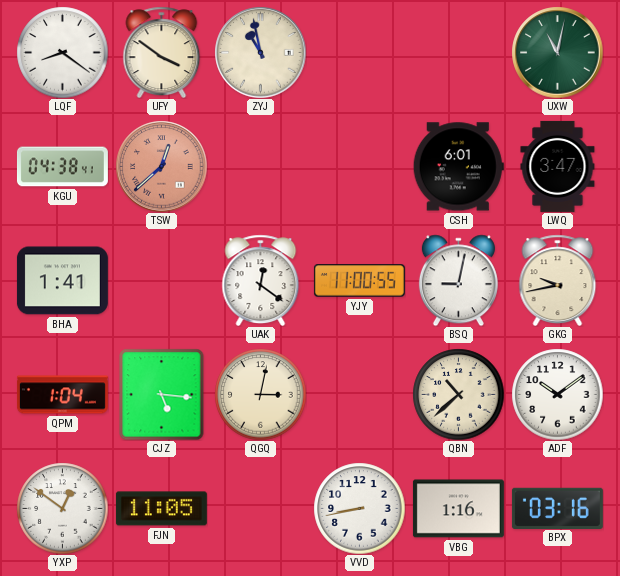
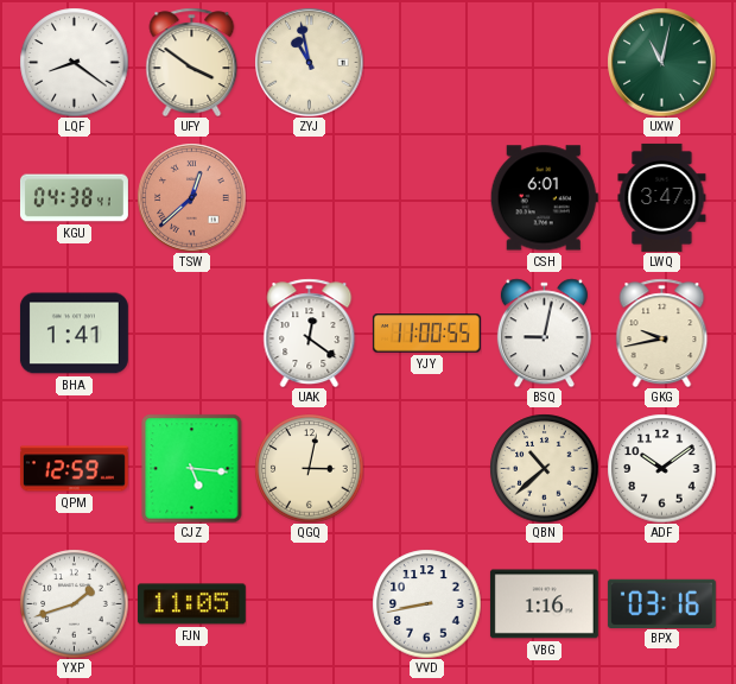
QPM: 1:04 -> 12:59 (74, 469)
YXP: 12:51 -> 1:42 (74, 603)
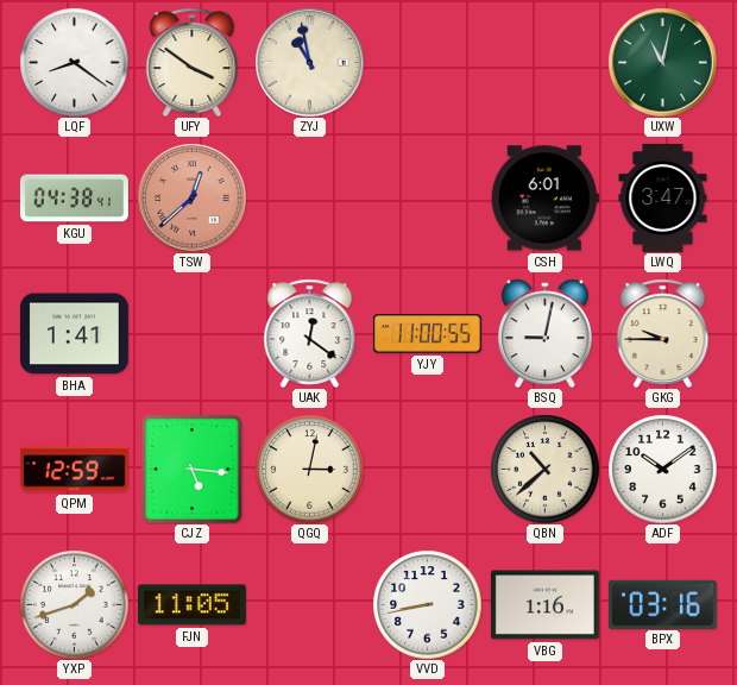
GKG: 9:43 -> 9:45 (663, 333)
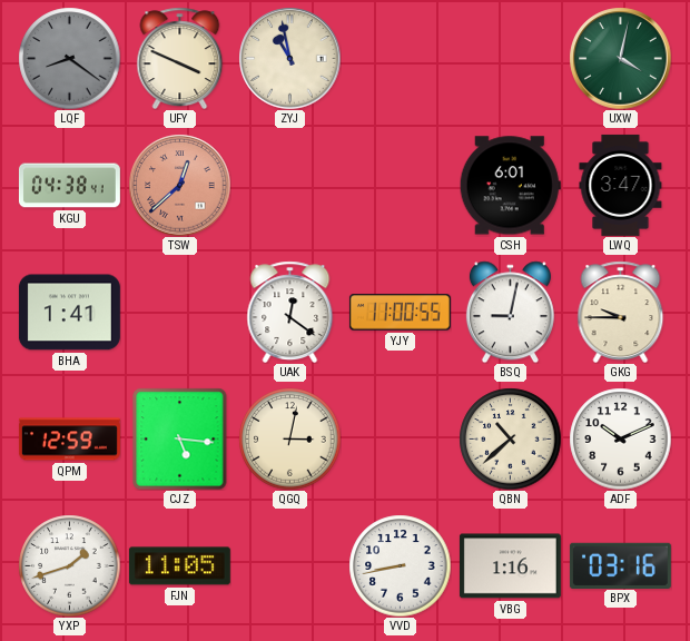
LQF dial: white -> grey (69, 58)
UFY: 3:51 -> 3:49 (180, 58)
UXW: 11:02 -> 4:02 (620, 58)
ADF: 10:09 -> 10:11 (620, 438)
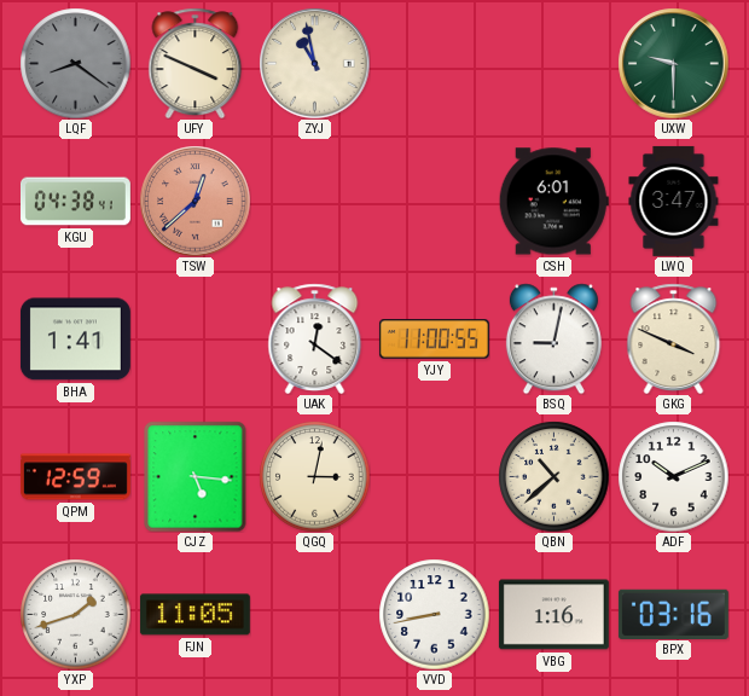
UXW: 4:02 -> 9:30 (673, 63)
GKG: 9:45 -> 3:49 (674, 338)
